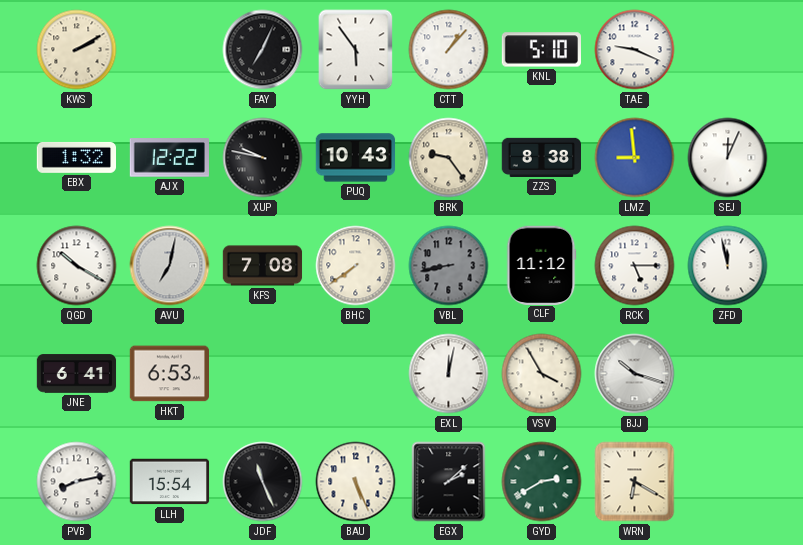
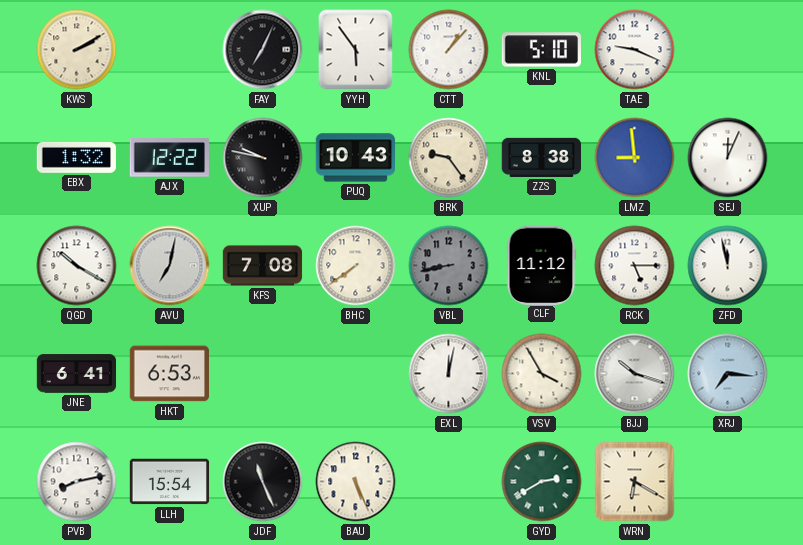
XRJ: none -> 7:16 (728, 374)
EGX: 2:08 -> none (449, 482)
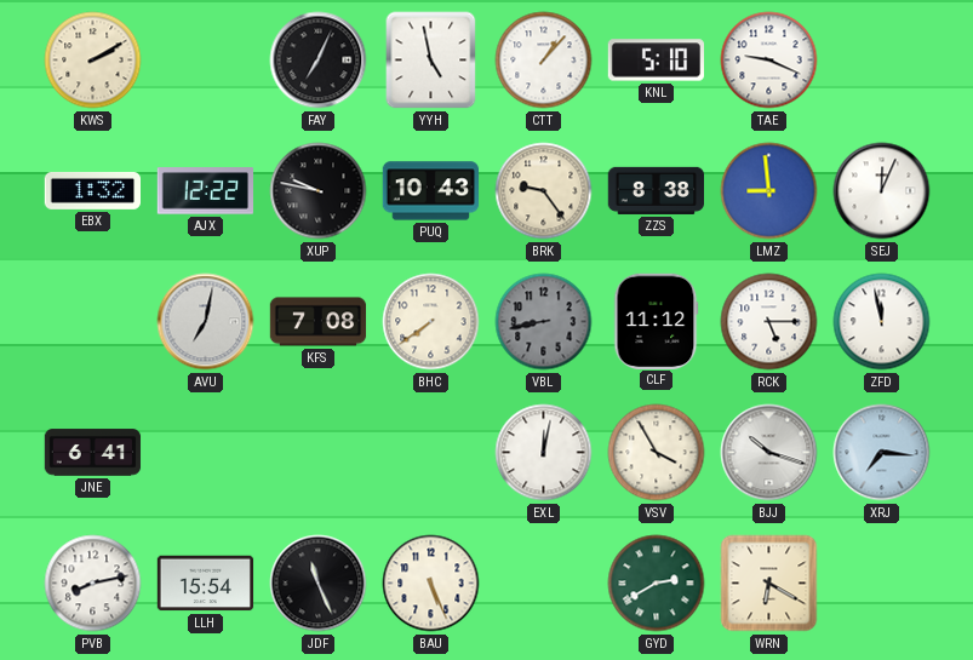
YYH: 5:54 -> 4:58 (431, 61)
QGD: 10:20 -> none (77, 266)
HKT: 6:53 -> none (169, 374)
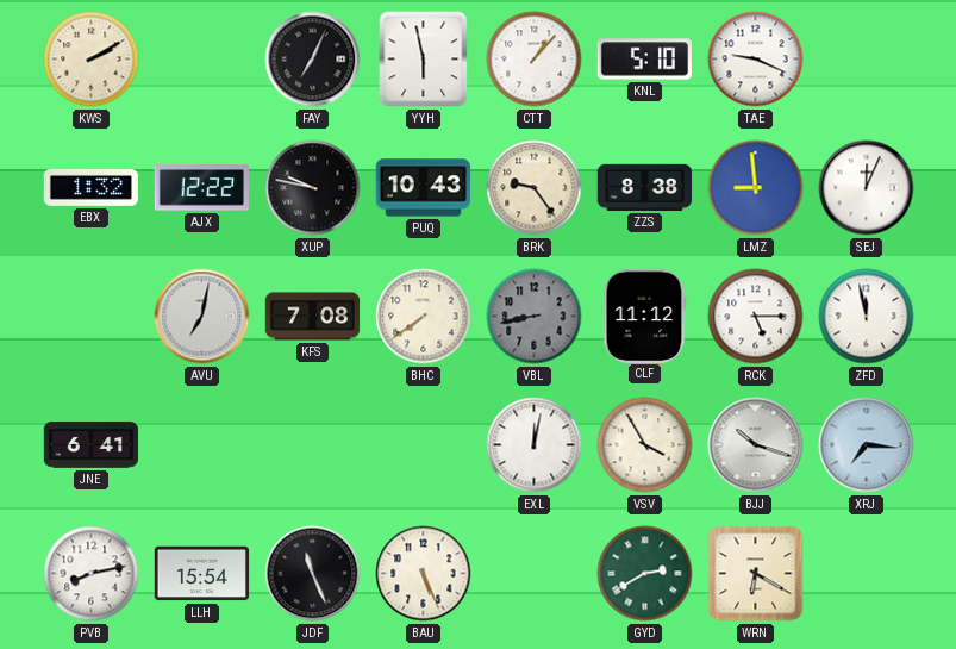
YYH: 4:58 -> 5:58 (424, 60)
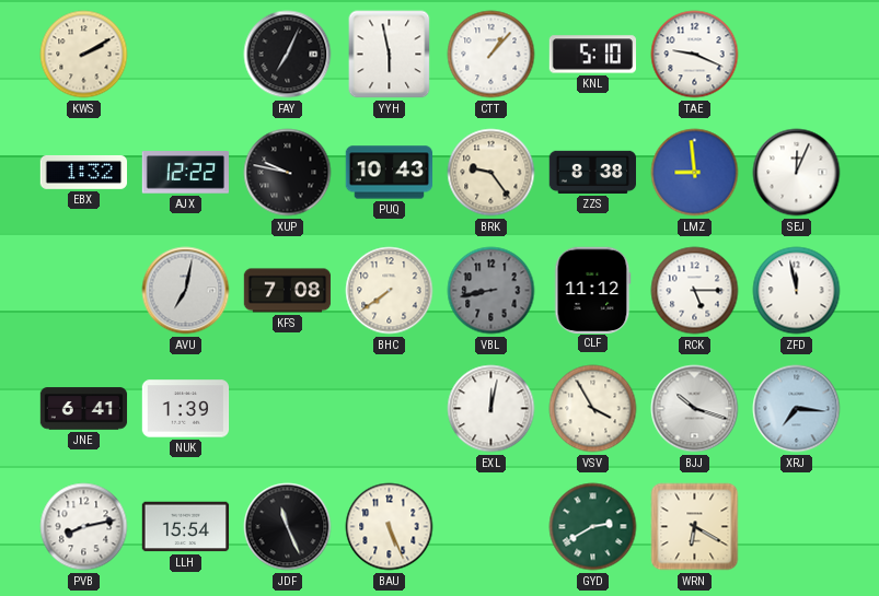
NUK: none -> 1:39 (186, 409)
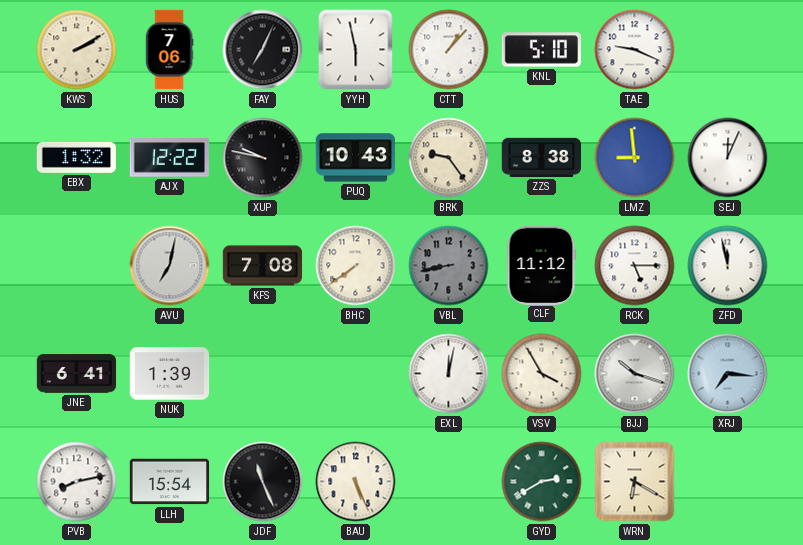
HUS: none -> 7:06 (169, 50)
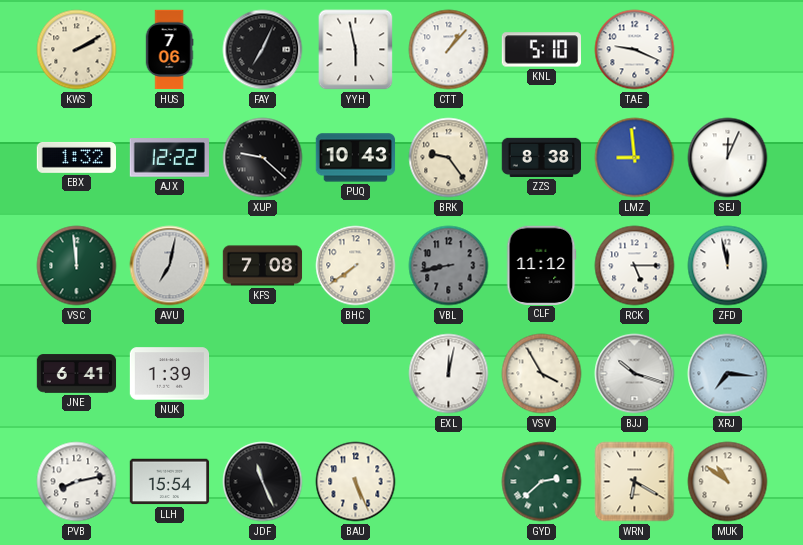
XUP: 9:47 -> 9:22 (263, 158)
VSC: none -> 11:59 (77, 266)
GYD: 2:40 -> 2:38 (542, 482)
MUK: none -> 10:51 (728, 482)
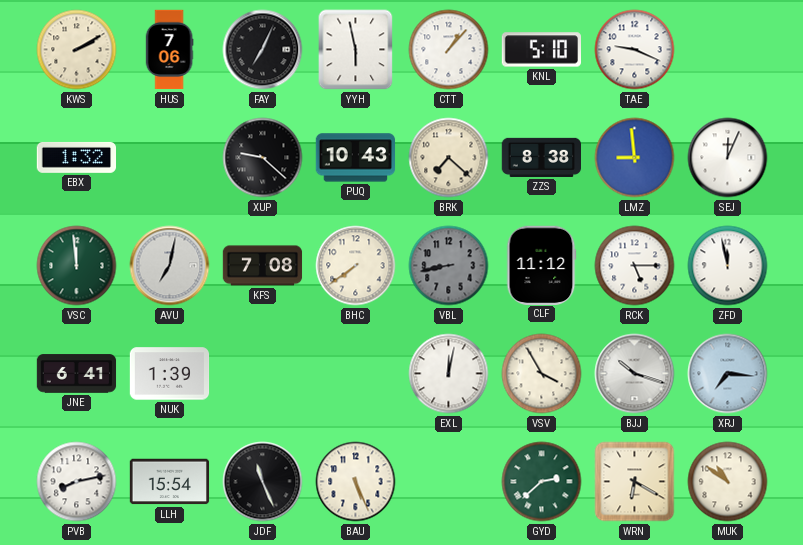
AJX: 12:22 -> none (169, 158)
BRK: 9:24 -> 7:22 (449, 158)
